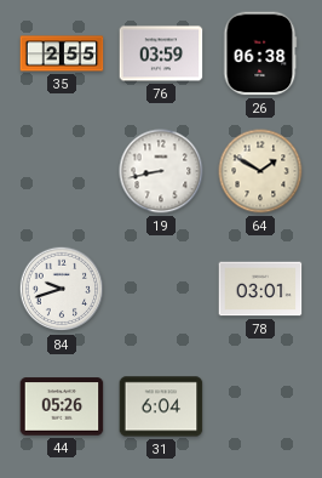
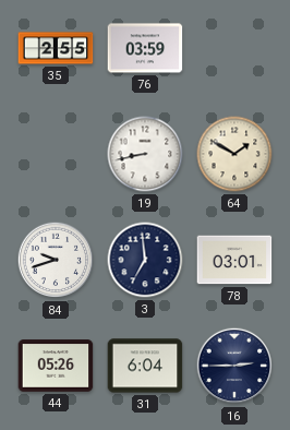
26: 06:38 -> none (260, 53)
3: none -> 6:59 (145, 260)
16: none -> 2:45 (234, 366)
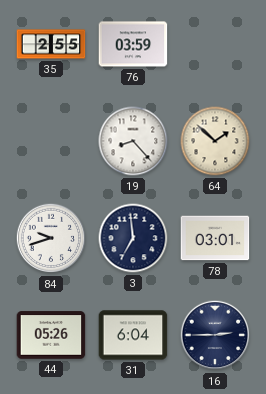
19: 8:43 -> 8:23 (133, 141)
64: 1:50 -> 1:52 (215, 141)
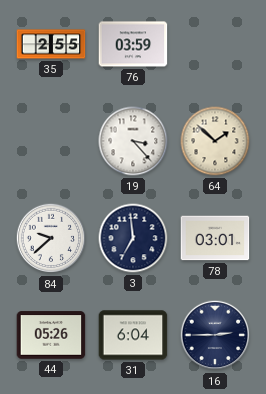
19: 8:23 -> 3:23 (133, 141)
84: 9:42 -> 9:38 (51, 238)
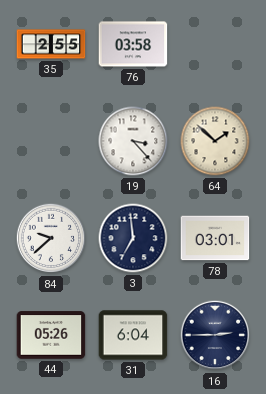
76: 03:59 -> 03:58 (133, 44)
